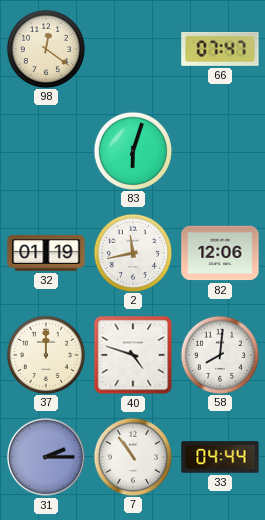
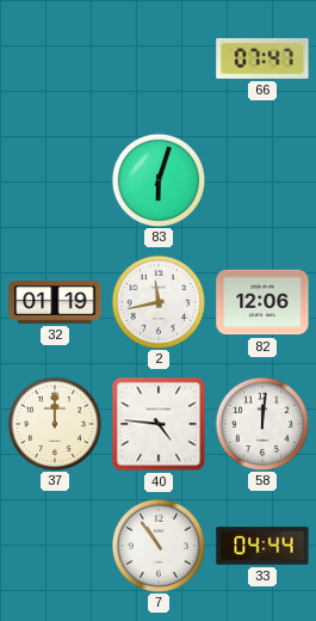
98: 12:21 -> none (45, 48)
40: 4:48 -> 4:46 (159, 424)
58: 8:01 -> 12:01 (261, 423)
31: 2:15 -> none (46, 457)
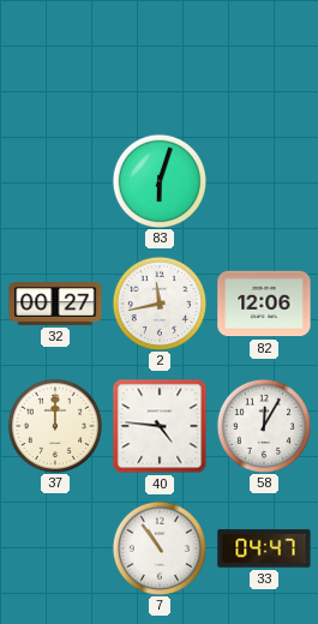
66: 07:47 -> none (262, 59)
32: 01:19 -> 00:27 (55, 304)
58: 12:01 -> 12:05 (263, 425)
33: 04:44 -> 04:47 (264, 548)
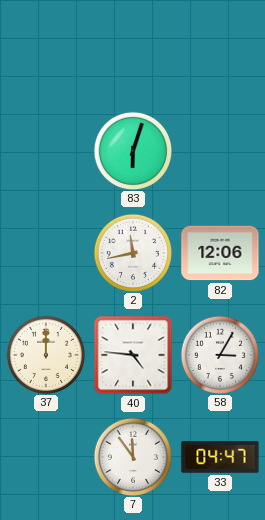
32: 00:27 -> none (55, 304)
58: 12:05 -> 3:05 (219, 354)
7: 10:54 -> 11:54 (132, 456)
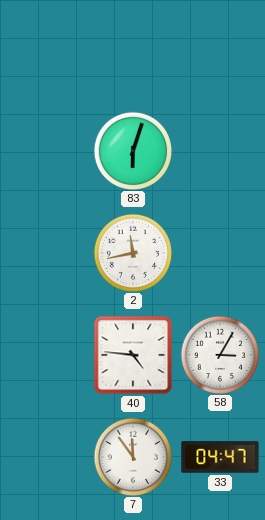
82: 12:06 -> none (220, 253)
37: 12:00 -> none (45, 354)
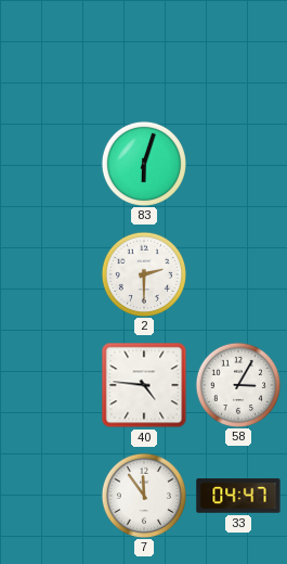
2: 11:43 -> 2:30 (143, 273)
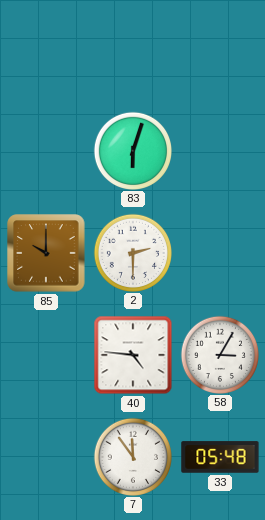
85: none -> 10:00 (46, 253)
33: 04:47 -> 05:48 (220, 457)
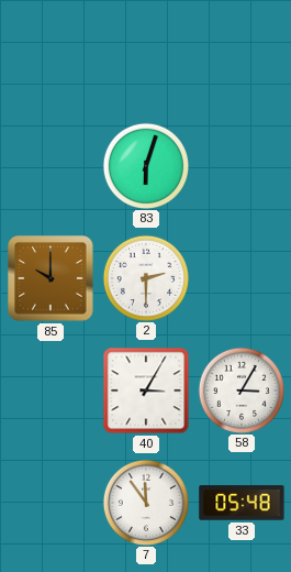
40: 4:46 -> 3:05 (146, 391)
